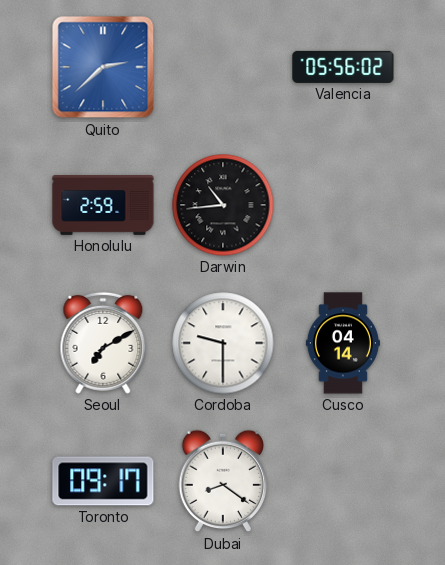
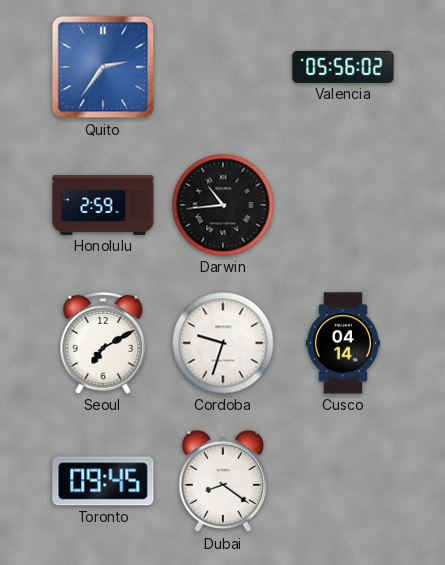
Quito: 2:38 -> 2:36 (103, 67)
Cordoba: 9:30 -> 9:33 (223, 343)
Toronto: 09:17 -> 09:45 (103, 481)
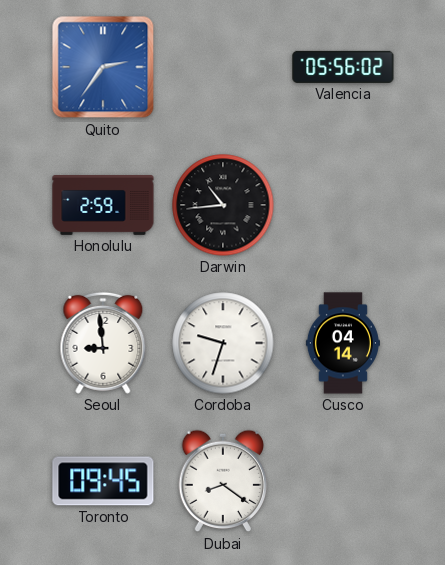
Seoul: 7:10 -> 8:59 (103, 343)
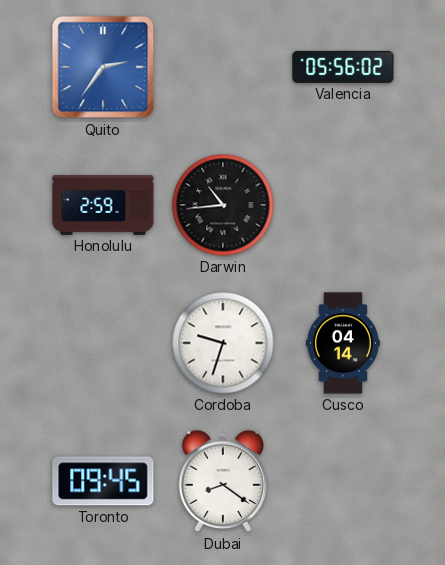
Seoul: 8:59 -> none (103, 343)
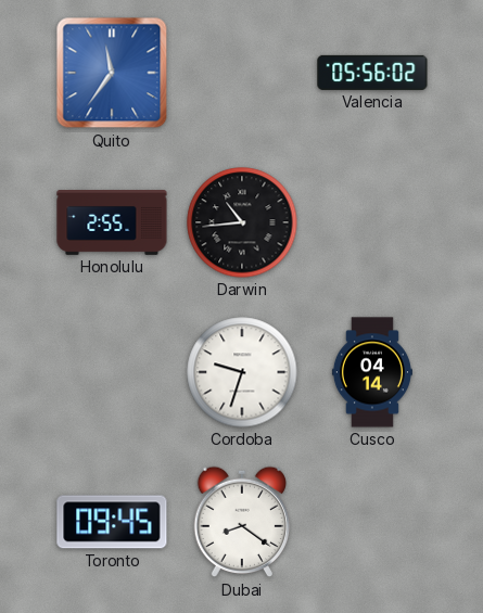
Quito: 2:36 -> 11:36 (112, 73)
Honolulu: 2:59 -> 2:55 (112, 224)
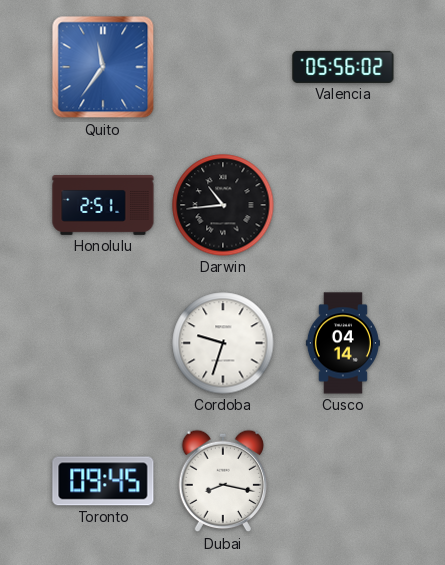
Honolulu: 2:55 -> 2:51 (103, 206)
Dubai: 8:21 -> 8:17 (223, 481)
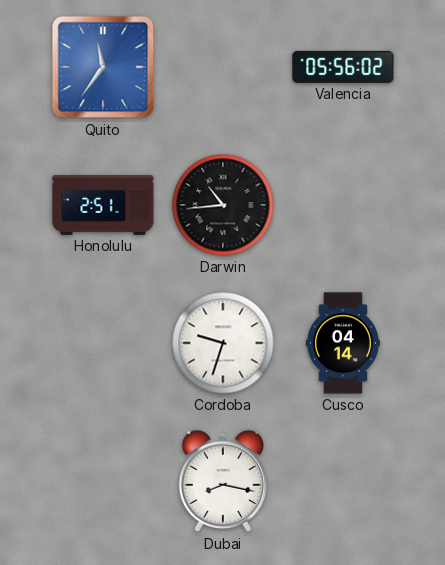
Toronto: 09:45 -> none (103, 481)
